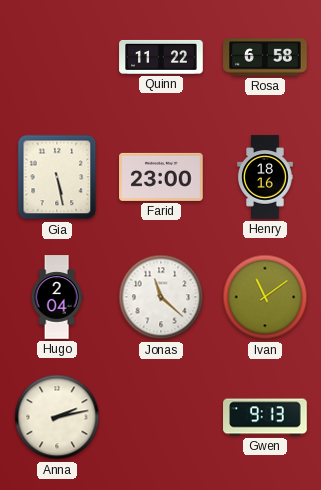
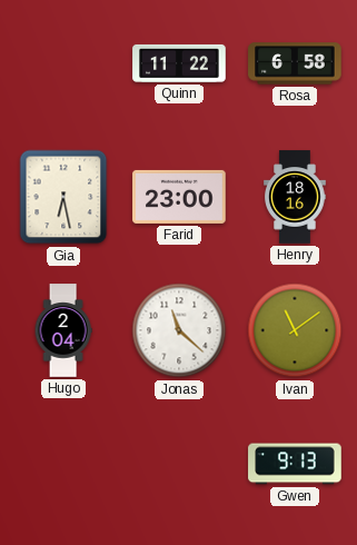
Gia: 5:28 -> 6:28 (63, 197)
Anna: 2:13 -> none (57, 417)
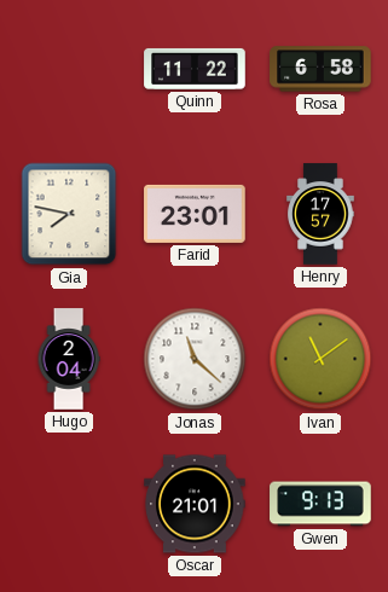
Gia: 6:28 -> 7:47 (69, 214)
Farid: 23:00 -> 23:01 (195, 214)
Henry: 18:16 -> 17:57 (320, 214)
Oscar: none -> 21:01 (195, 504)
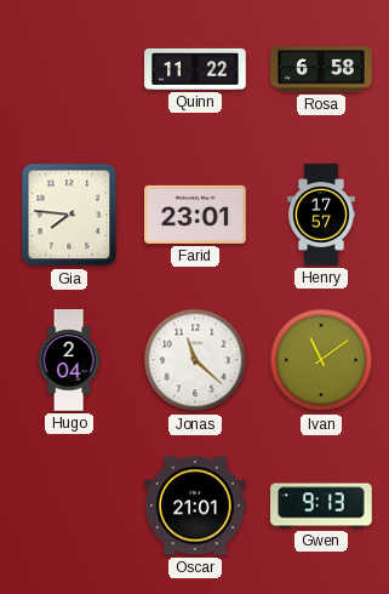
Gia: 7:47 -> 7:46 (69, 215)
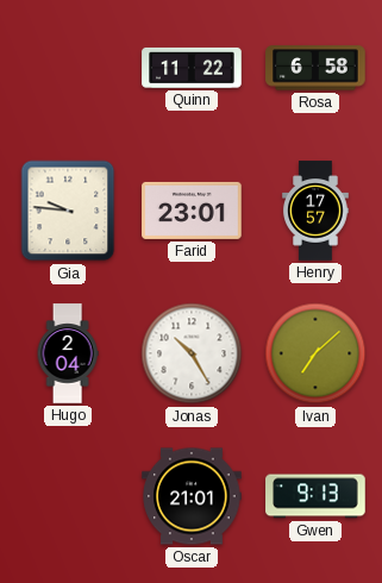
Gia: 7:46 -> 9:46 (68, 211)
Jonas: 11:22 -> 10:25 (192, 353)
Ivan: 11:09 -> 7:08 (315, 353)
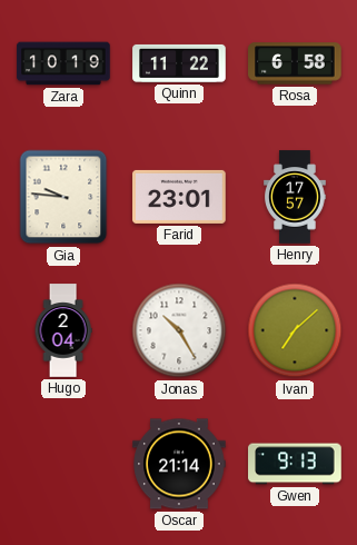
Zara: none -> 10:19 (63, 63)
Oscar: 21:01 -> 21:14 (179, 464)
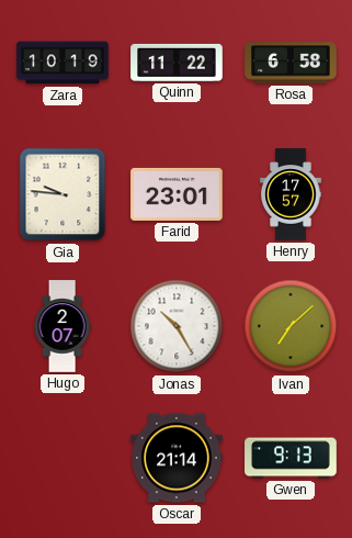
Hugo: 2:04 -> 2:07 (63, 326)
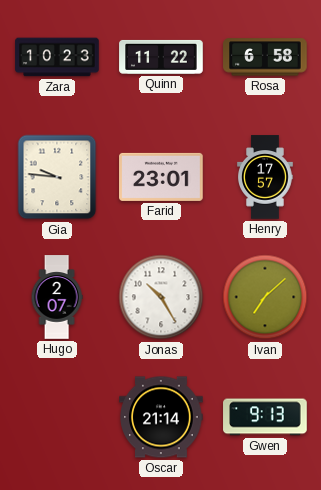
Zara: 10:19 -> 10:23 (57, 57)
